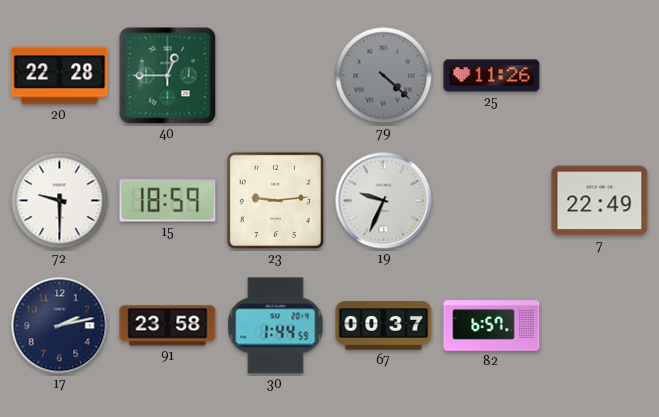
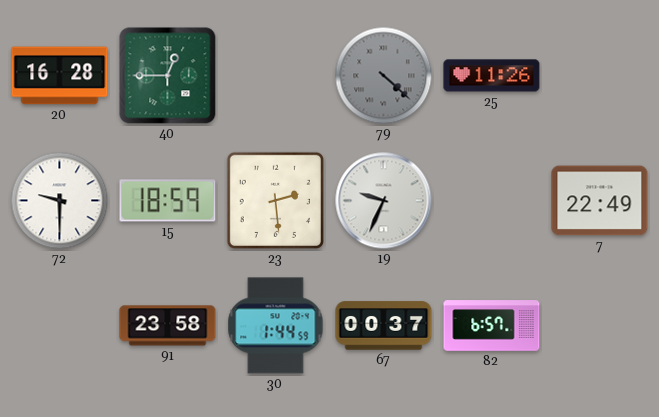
20: 22:28 -> 16:28 (60, 76)
23: 9:14 -> 2:29 (275, 200)
17: 2:13 -> none (60, 326)
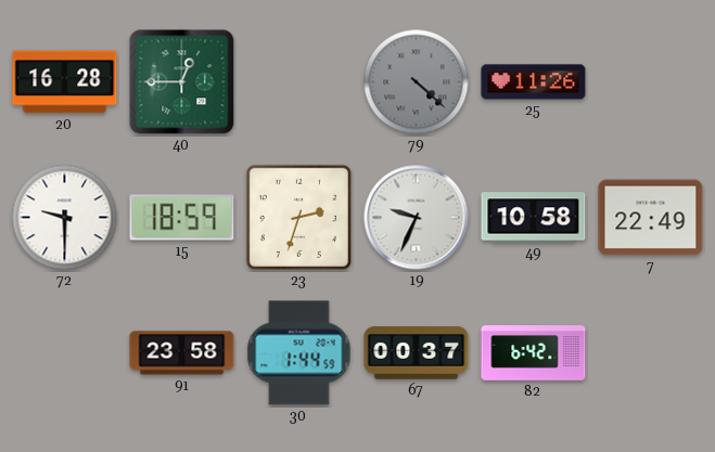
23: 2:29 -> 2:33 (298, 217)
49: none -> 10:58 (534, 218)
82: 6:57 -> 6:42 (534, 353)
